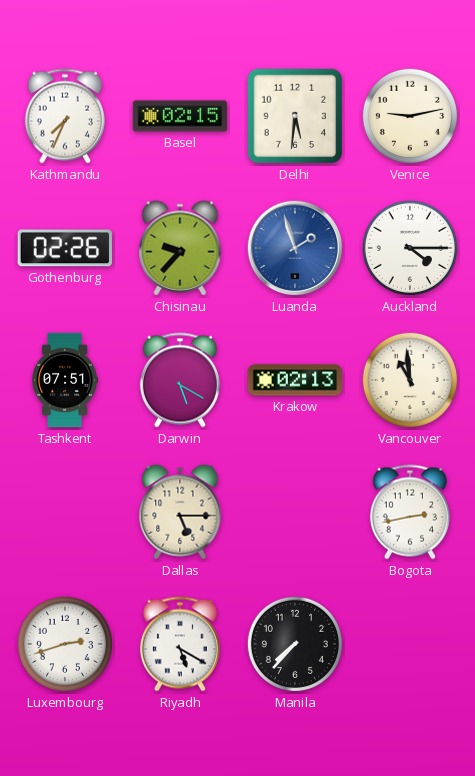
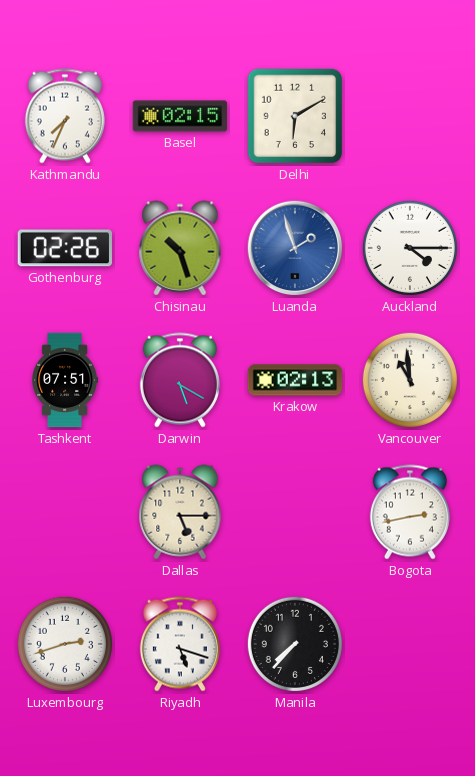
Delhi: 5:31 -> 6:10 (295, 116)
Venice: 9:13 -> none (410, 116)
Chisinau: 9:37 -> 10:27 (180, 248)
Riyadh: 5:20 -> 5:18 (180, 644)
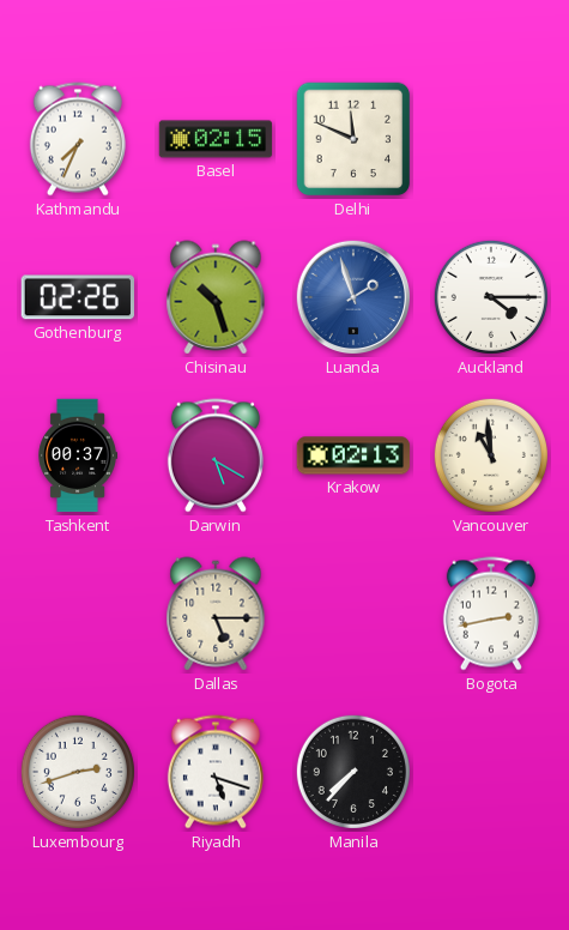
Delhi: 6:10 -> 11:49 (353, 139)
Tashkent: 07:51 -> 00:37 (78, 455)
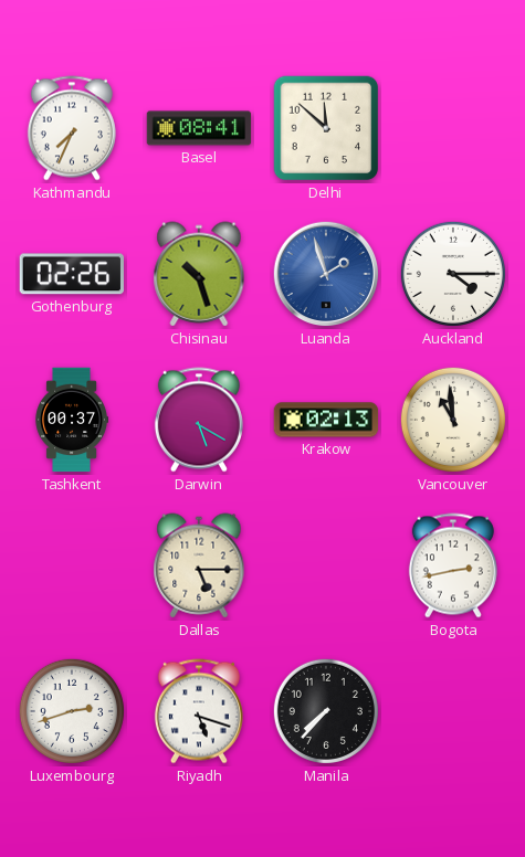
Basel: 02:15 -> 08:41 (199, 128)
Delhi: 11:49 -> 11:52 (326, 128)
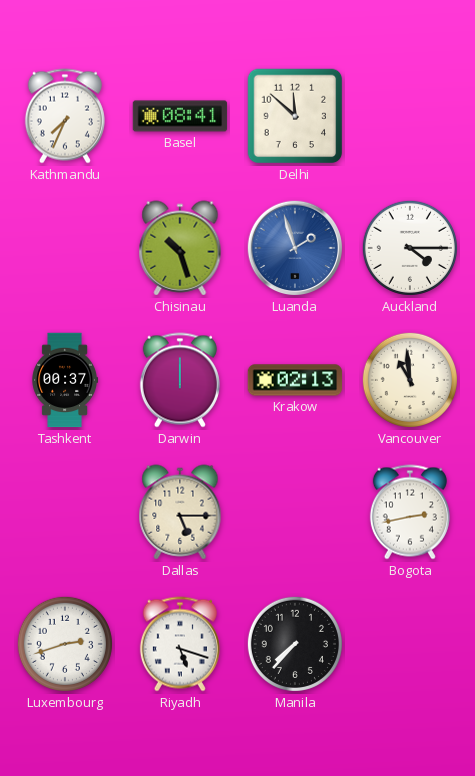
Gothenburg: 02:26 -> none (72, 274)
Darwin: 5:20 -> 12:00 (180, 380)
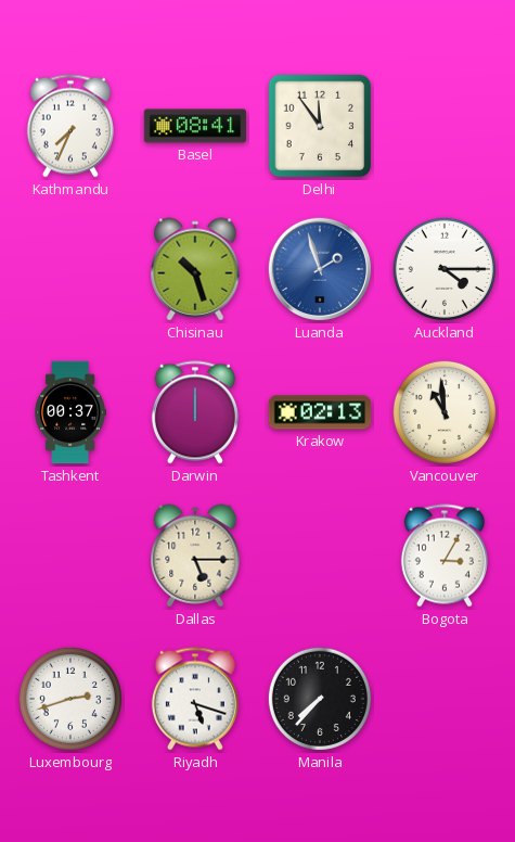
Delhi: 11:52 -> 11:54 (320, 126)
Bogota: 2:43 -> 3:05 (445, 556)
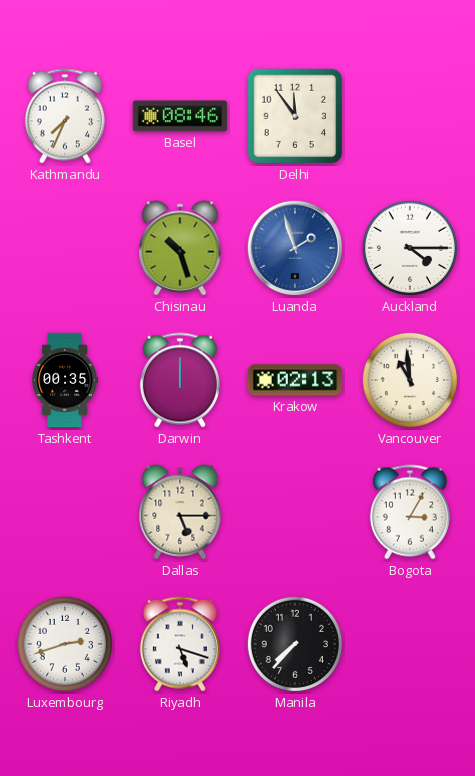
Basel: 08:41 -> 08:46 (180, 116)
Tashkent: 00:37 -> 00:35 (65, 380)
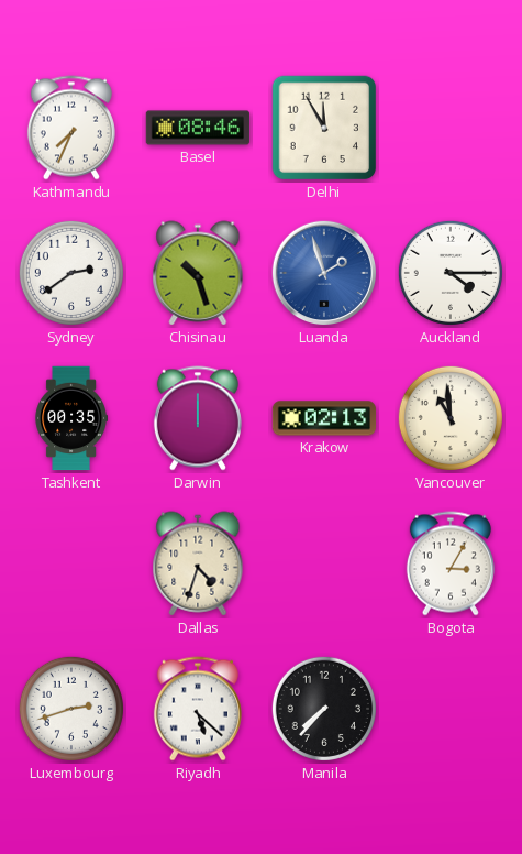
Delhi: 11:54 -> 11:55 (324, 128)
Sydney: none -> 2:39 (71, 273)
Dallas: 5:15 -> 4:33 (198, 563)
Riyadh: 5:18 -> 5:22 (198, 709)
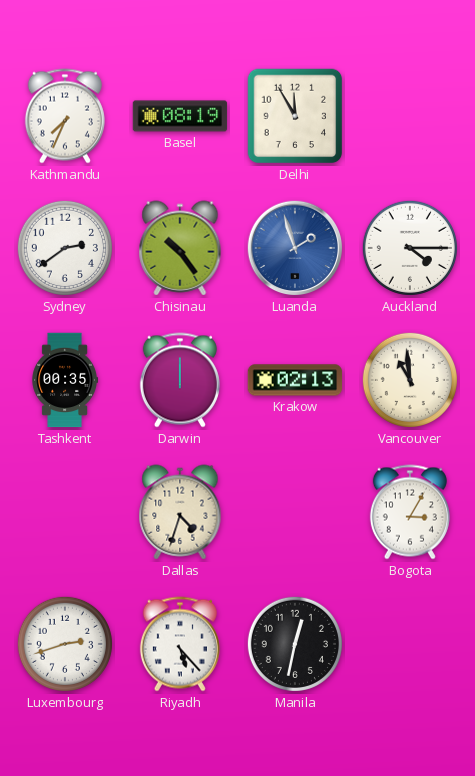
Basel: 08:46 -> 08:19 (180, 116)
Chisinau: 10:27 -> 10:24 (180, 248)
Riyadh: 5:22 -> 5:23 (180, 644)
Manila: 7:37 -> 12:32 (295, 644)
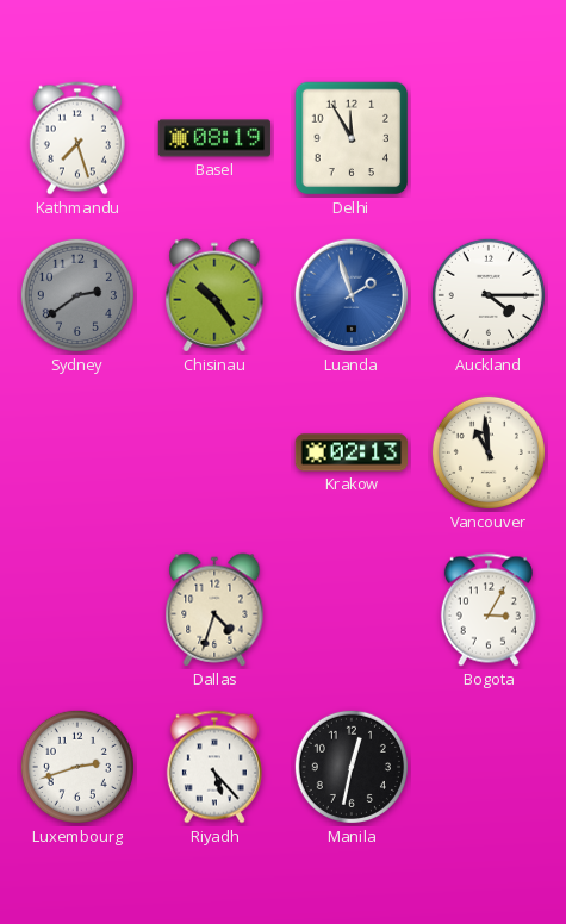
Kathmandu: 7:34 -> 7:27 (77, 138)
Sydney dial: white -> grey (77, 295)
Tashkent: 00:35 -> none (65, 380)
Darwin: 12:00 -> none (180, 380)
